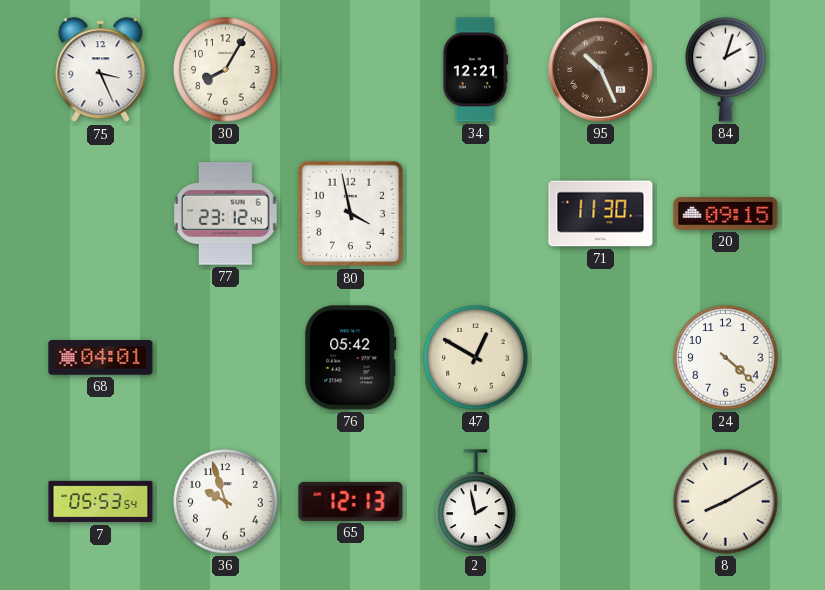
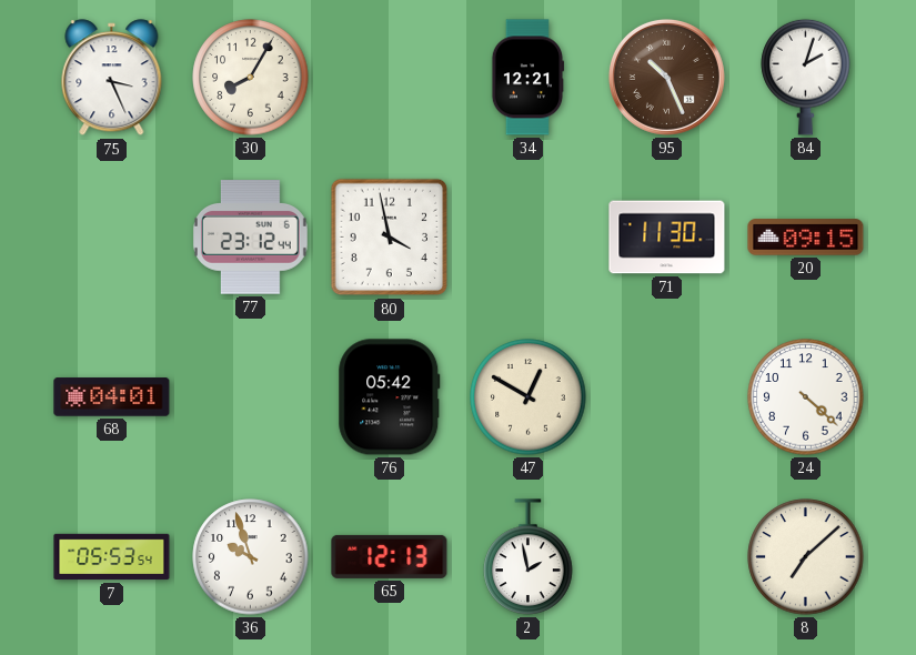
8: 8:10 -> 7:08 (806, 557)
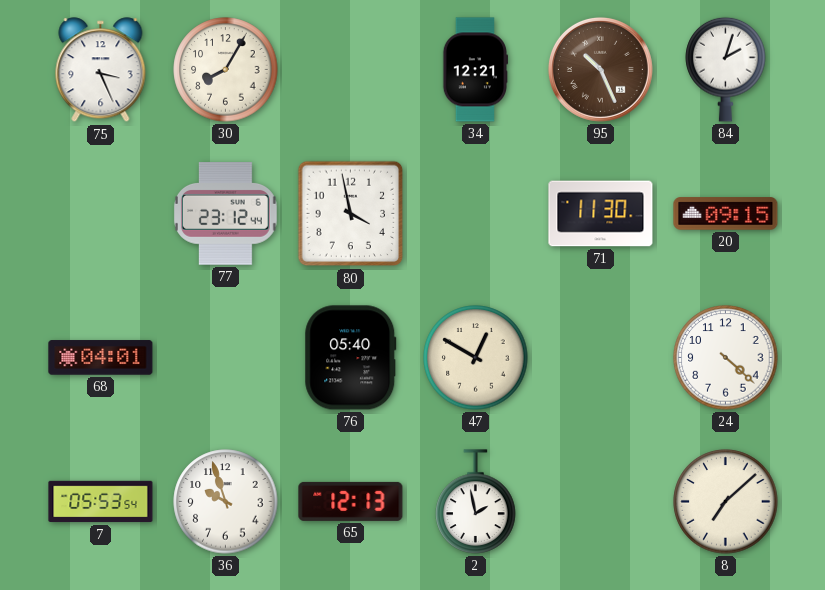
76: 05:42 -> 05:40 (351, 358)
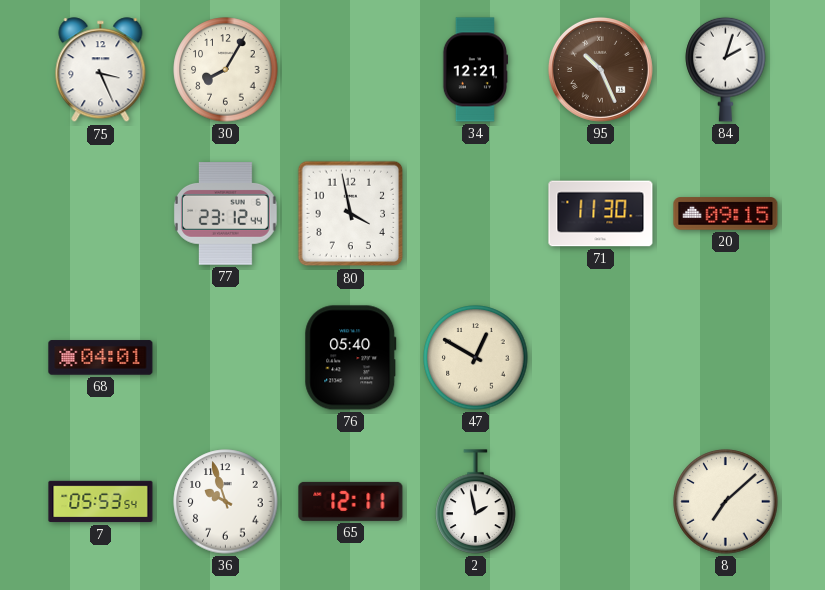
24: 4:22 -> none (726, 358)
65: 12:13 -> 12:11 (351, 501)
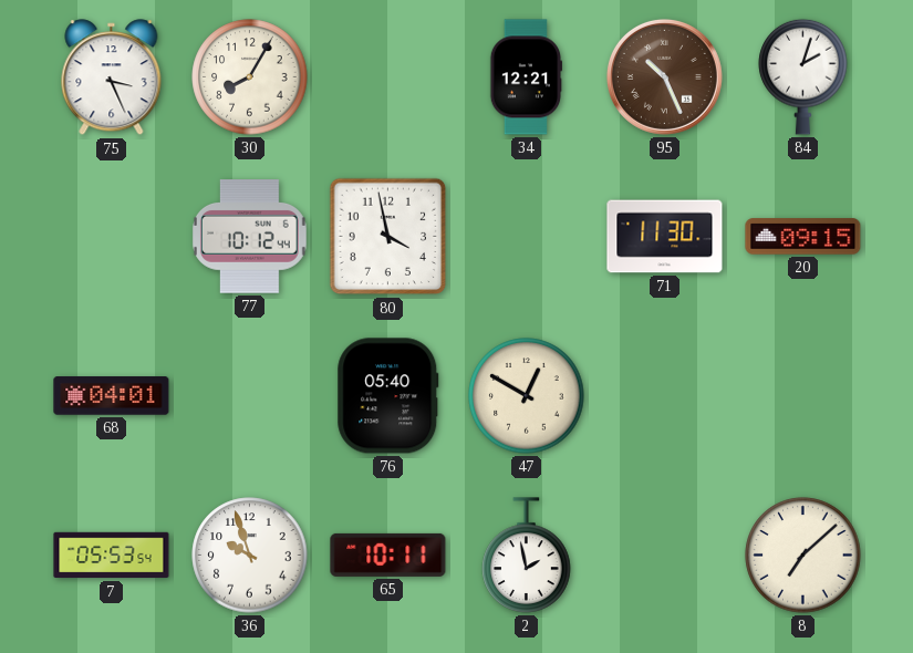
77: 23:12 -> 10:12 (249, 237)
65: 12:11 -> 10:11 (388, 554)
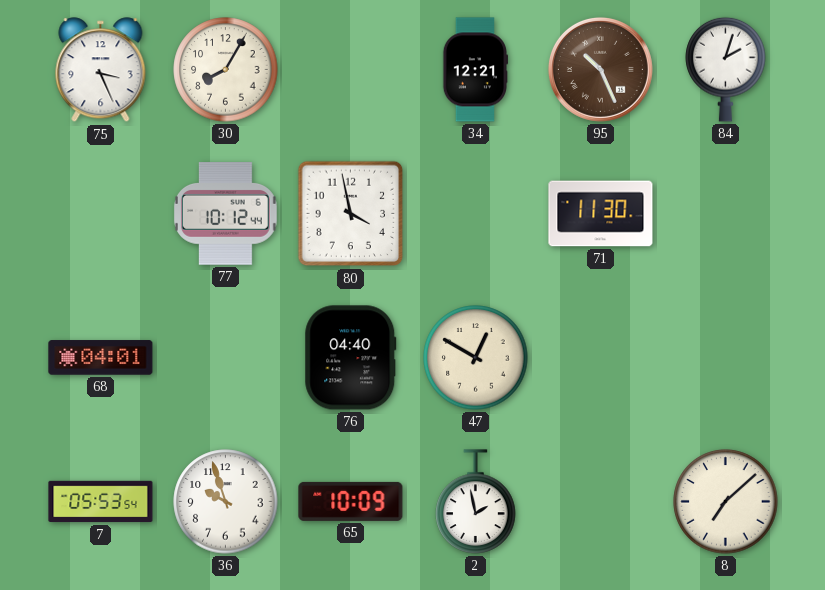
20: 09:15 -> none (803, 237)
76: 05:40 -> 04:40 (351, 358)
65: 10:11 -> 10:09 (351, 501)
